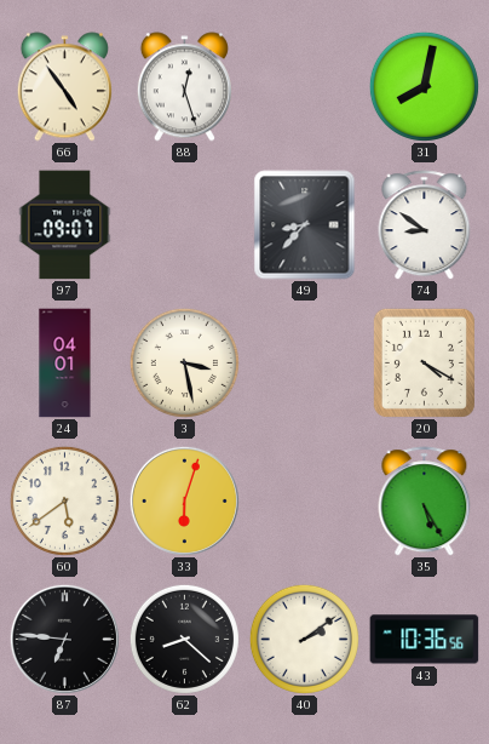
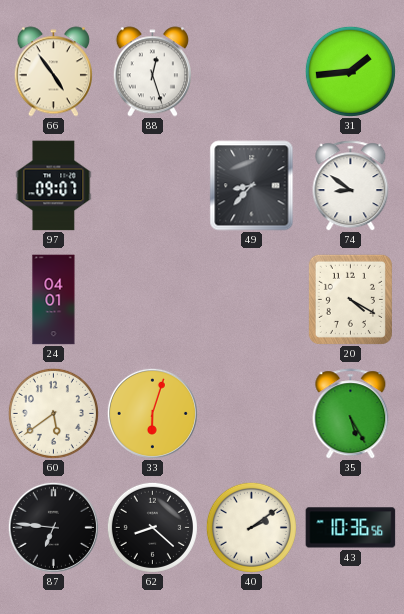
31: 8:02 -> 1:44 (350, 71)
3: 3:28 -> none (184, 362)
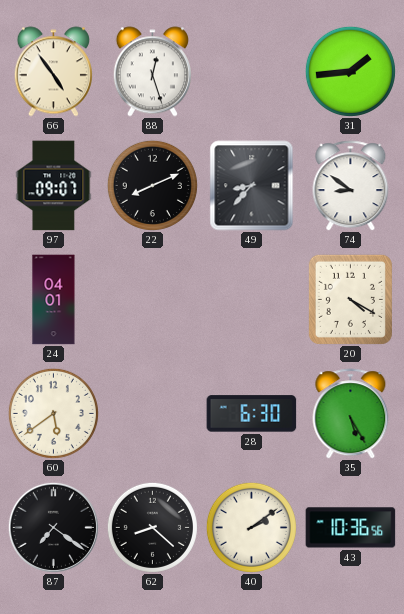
22: none -> 8:11 (152, 185)
33: 6:03 -> none (152, 413)
28: none -> 6:30 (252, 414)
87: 6:46 -> 7:21 (53, 527)
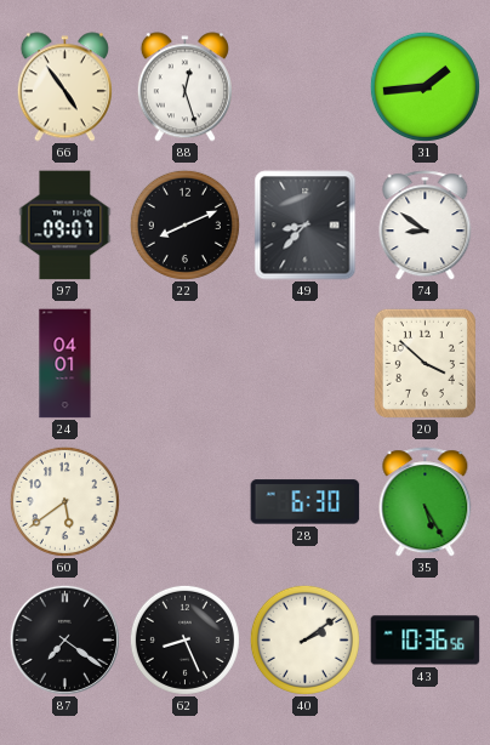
20: 4:20 -> 3:52 (425, 363)
62: 8:22 -> 8:26 (184, 639)
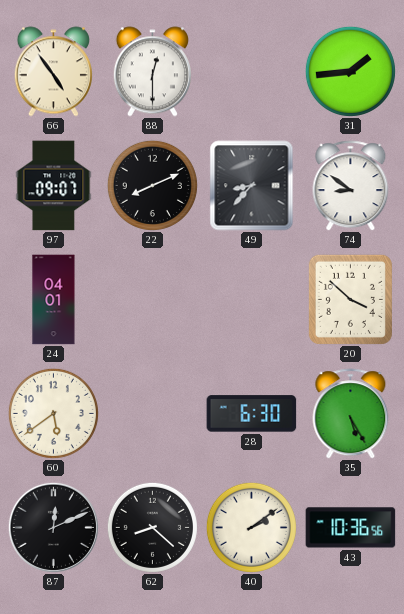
88: 12:27 -> 12:30 (152, 72)
87: 7:21 -> 12:11 (53, 527)
62: 8:26 -> 8:22 (152, 527)
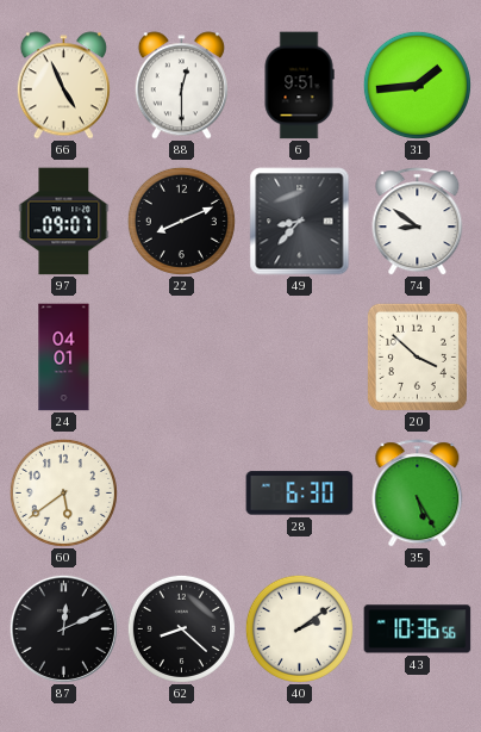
66: 4:54 -> 4:56 (63, 86)
6: none -> 9:51 (299, 86)
